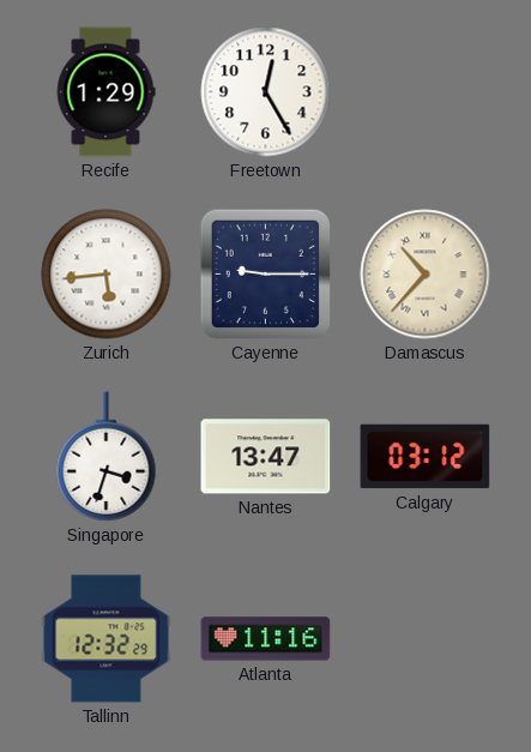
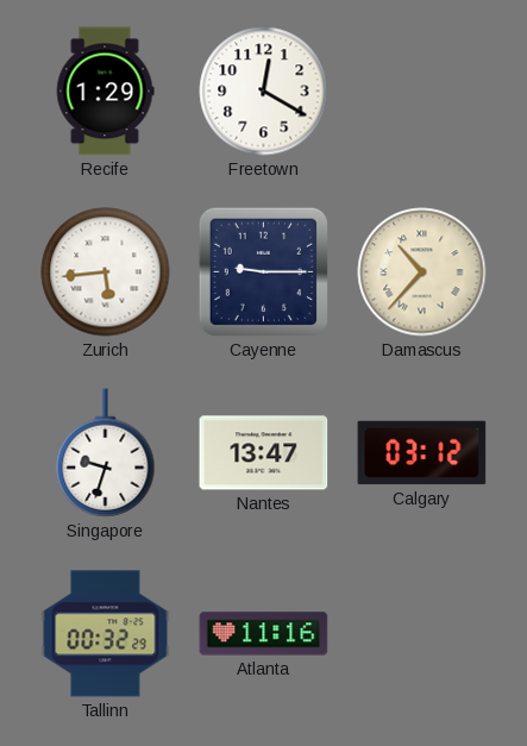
Freetown: 12:25 -> 12:20 (264, 92)
Singapore: 3:33 -> 9:33 (106, 453)
Tallinn: 12:32 -> 00:32 (106, 634)
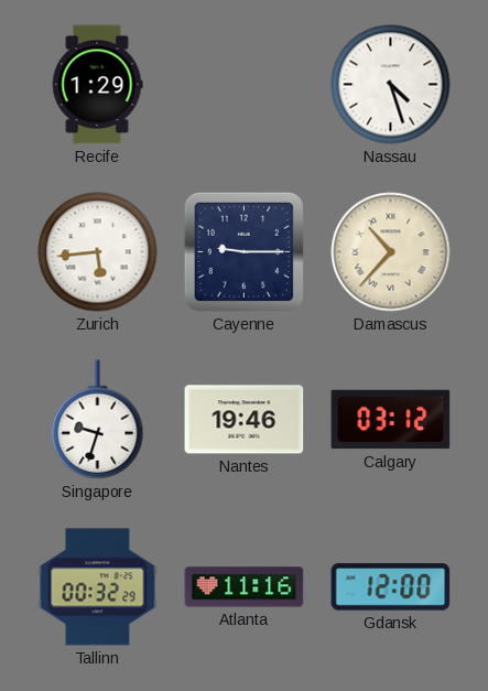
Freetown: 12:20 -> none (264, 92)
Nassau: none -> 4:27 (391, 85)
Nantes: 13:47 -> 19:46 (245, 420)
Gdansk: none -> 12:00 (391, 587)
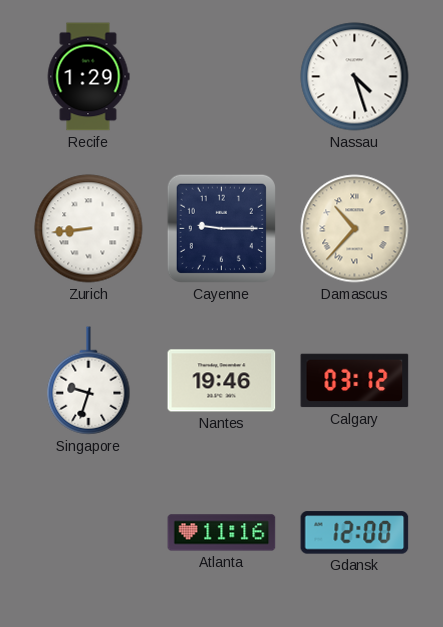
Zurich: 5:44 -> 8:44 (89, 229)
Tallinn: 00:32 -> none (98, 587)
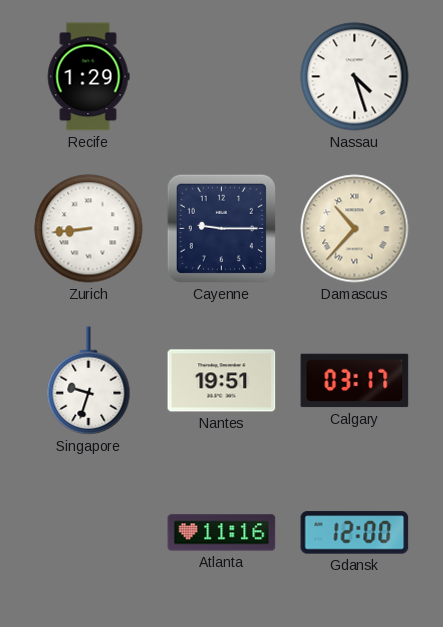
Nantes: 19:46 -> 19:51 (222, 381)
Calgary: 03:12 -> 03:17 (355, 381)
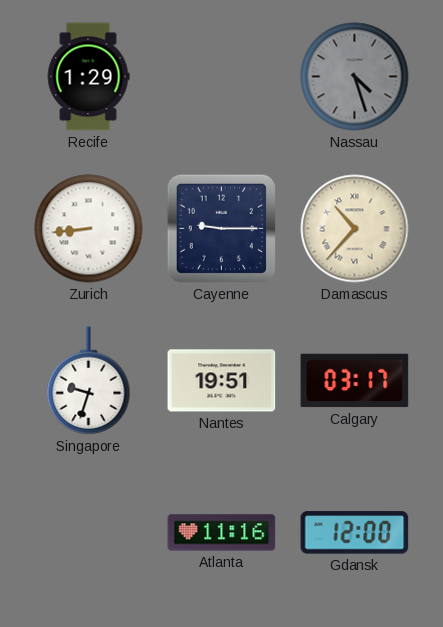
Nassau dial: white -> grey (355, 77)
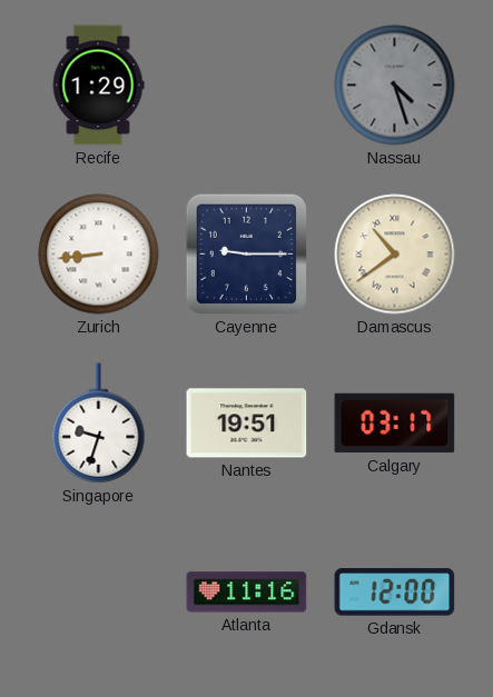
Damascus: 10:37 -> 10:39 (395, 255)
